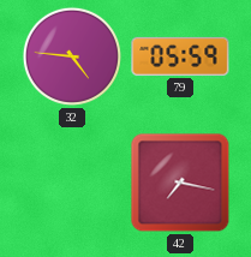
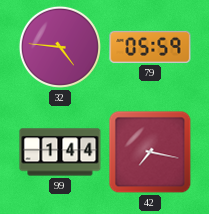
99: none -> 1:44 (60, 152)
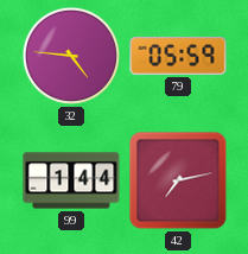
42: 7:17 -> 7:13 (178, 180)
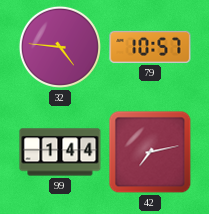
79: 05:59 -> 10:57 (150, 47)
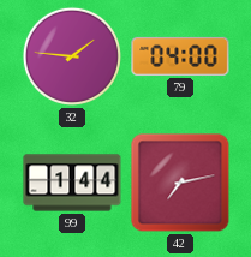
32: 4:46 -> 1:46 (72, 56)
79: 10:57 -> 04:00 (180, 56)
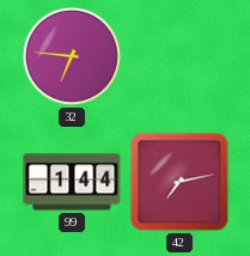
32: 1:46 -> 6:46 (72, 56)
79: 04:00 -> none (180, 56)
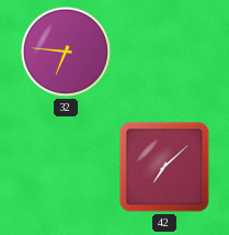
99: 1:44 -> none (72, 182)
42: 7:13 -> 7:08 (164, 167)
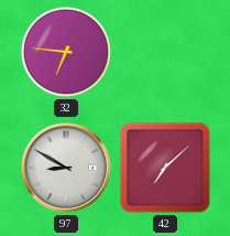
97: none -> 8:50 (66, 168)
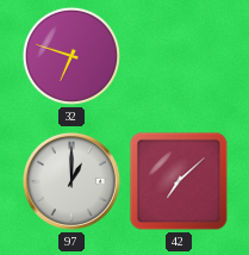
32: 6:46 -> 6:48 (71, 56)
97: 8:50 -> 1:00 (71, 181)
